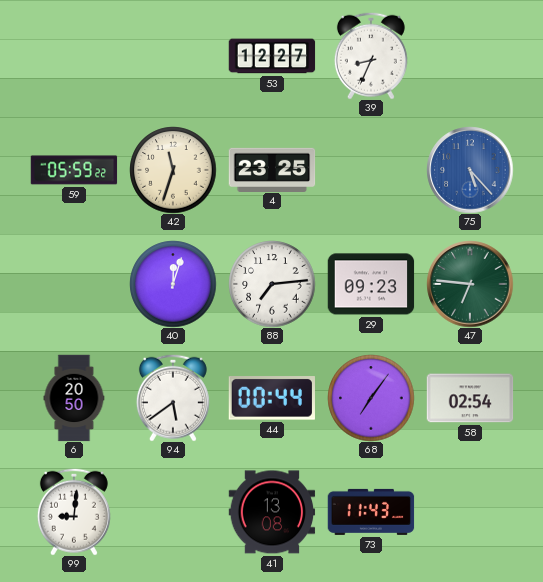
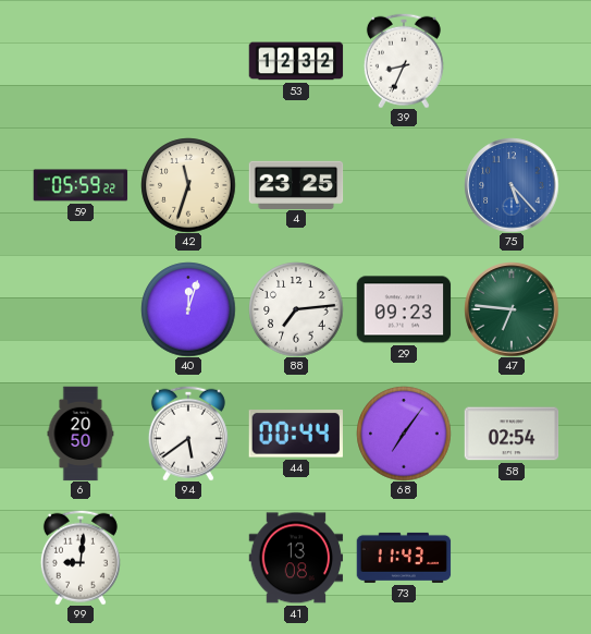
53: 12:27 -> 12:32 (296, 61)
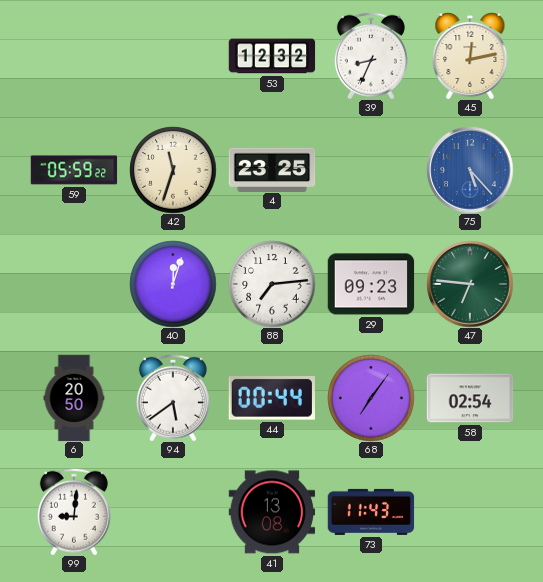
45: none -> 12:13 (470, 56)
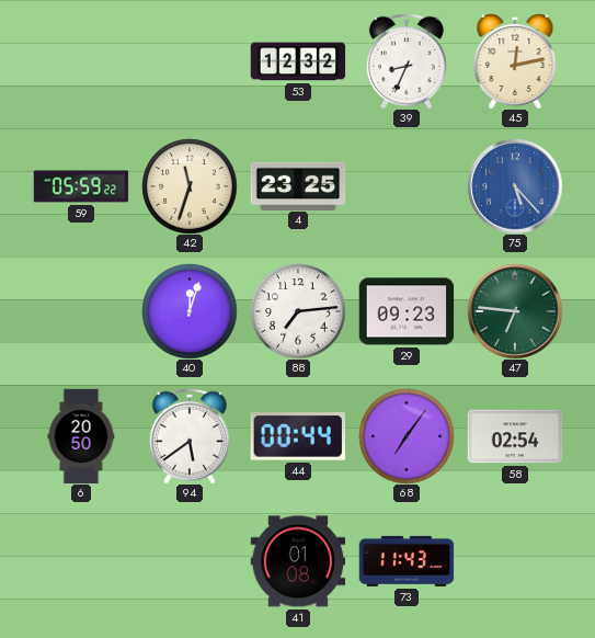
99: 9:01 -> none (74, 512)
41: 13:08 -> 01:08 (298, 561)
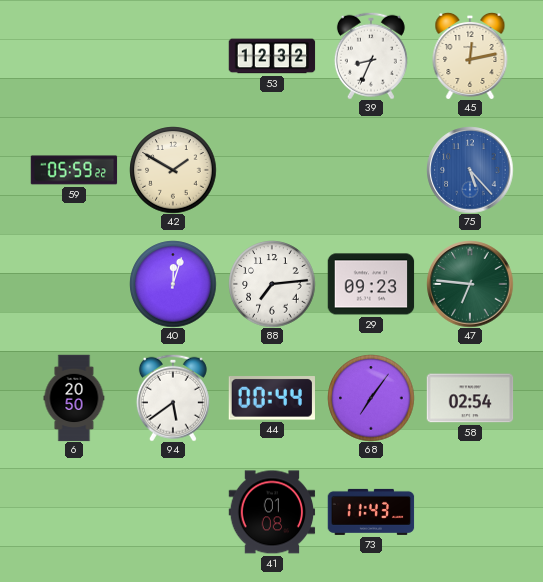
42: 11:33 -> 1:50 (173, 170)
4: 23:25 -> none (298, 185)
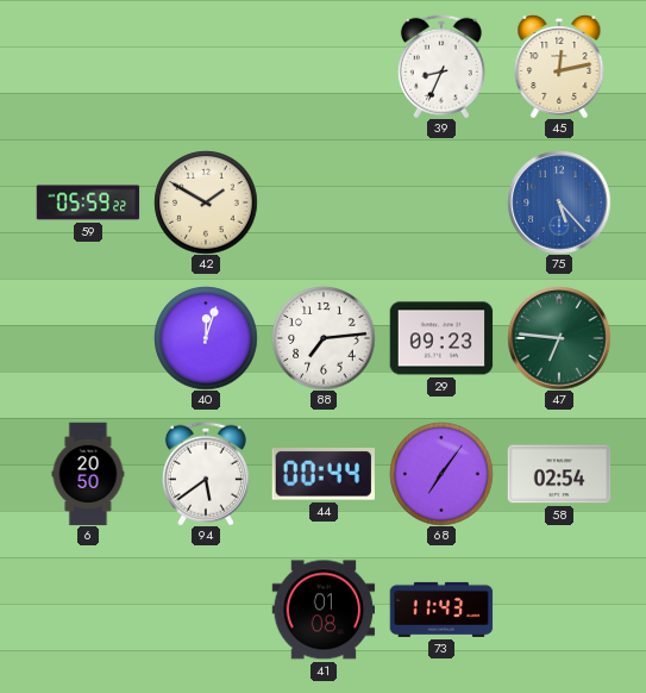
53: 12:32 -> none (272, 56)
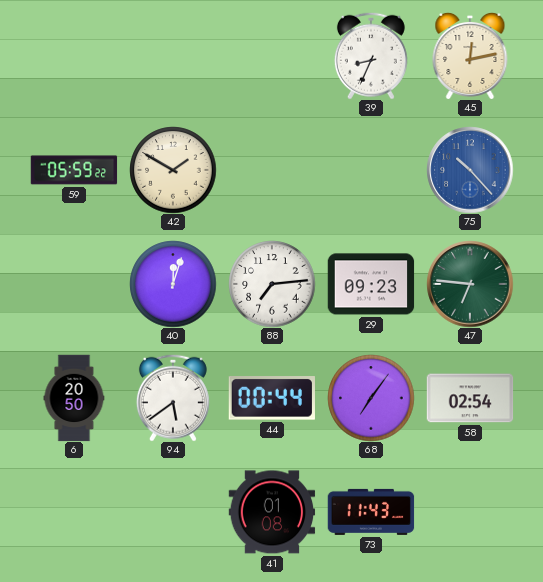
75: 5:23 -> 10:23 (470, 170)
